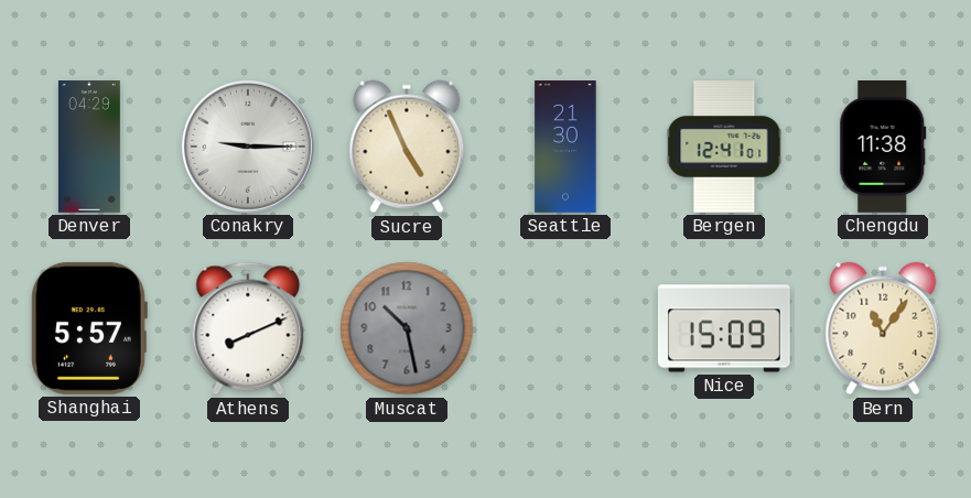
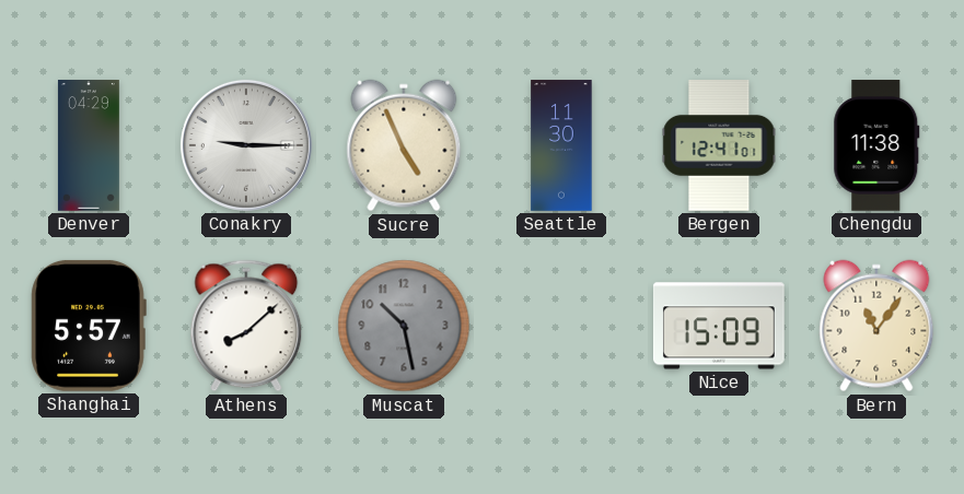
Seattle: 21:30 -> 11:30 (561, 145)
Athens: 8:11 -> 8:08 (246, 326)
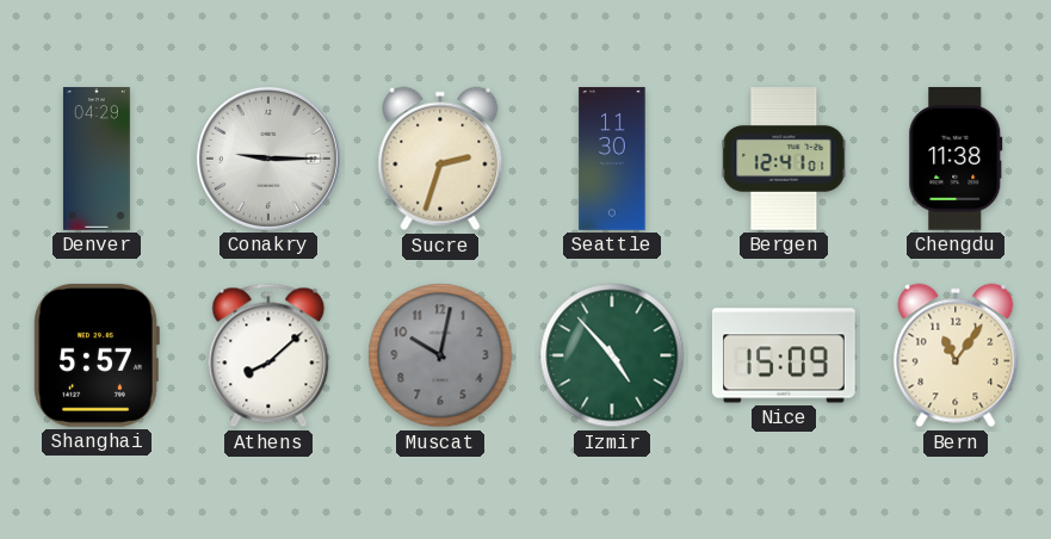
Sucre: 4:56 -> 2:33 (440, 159)
Muscat: 10:28 -> 10:02 (440, 355)
Izmir: none -> 4:53 (612, 355)
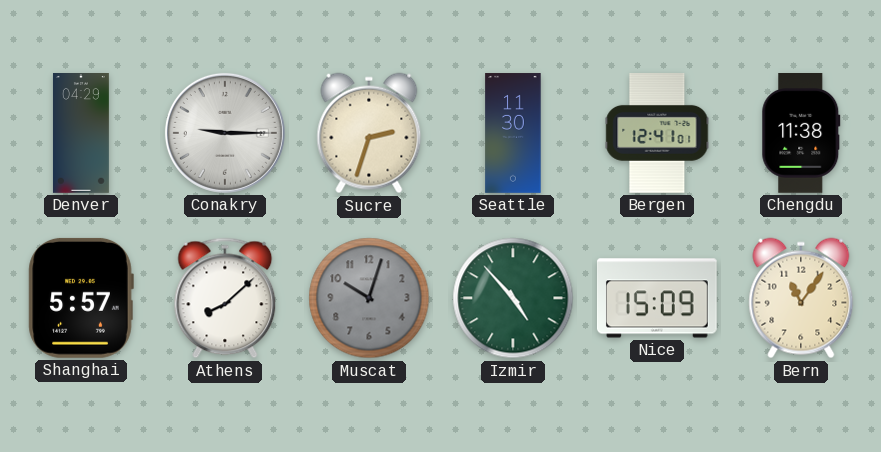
Muscat: 10:02 -> 10:03 (369, 298)
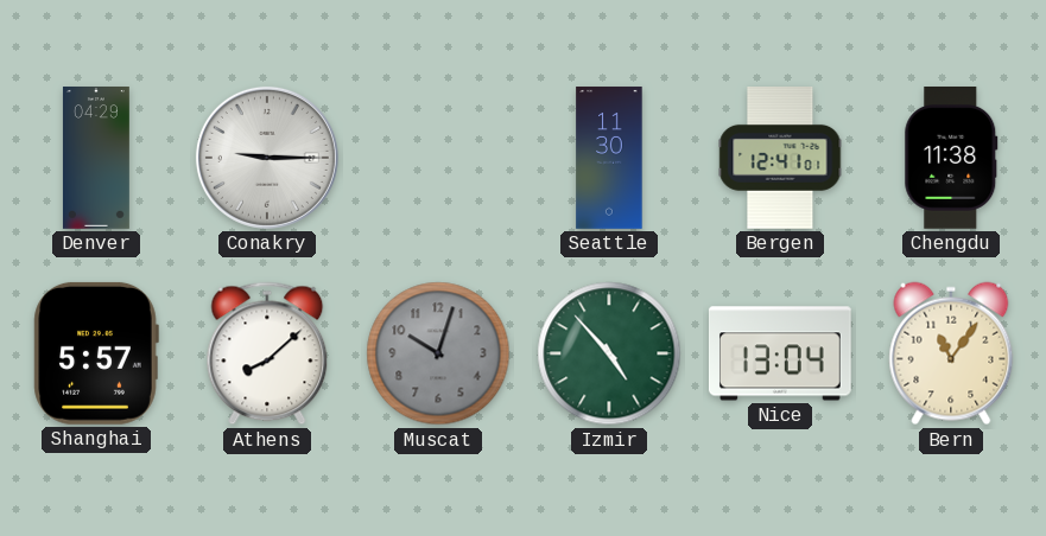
Sucre: 2:33 -> none (369, 133)
Nice: 15:09 -> 13:04 (780, 353)
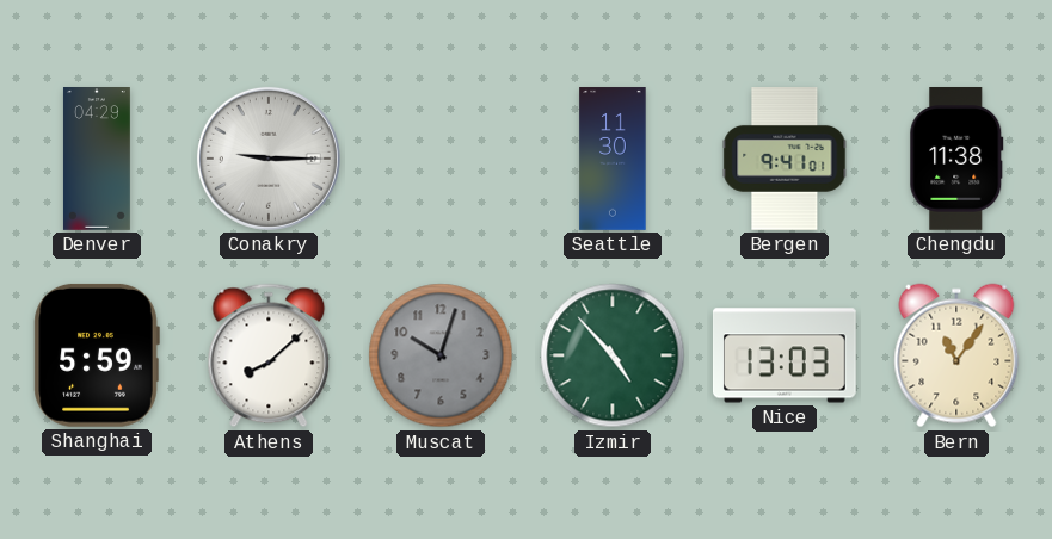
Bergen: 12:41 -> 9:41 (785, 160)
Shanghai: 5:57 -> 5:59 (97, 355)
Nice: 13:04 -> 13:03 (785, 355)
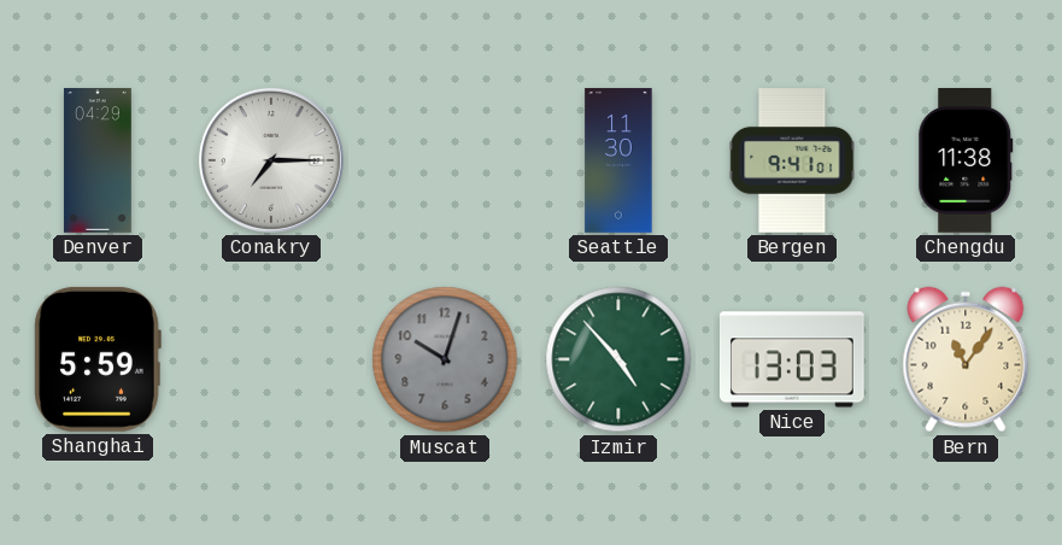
Conakry: 9:15 -> 7:15 (271, 160)
Athens: 8:08 -> none (269, 355)
